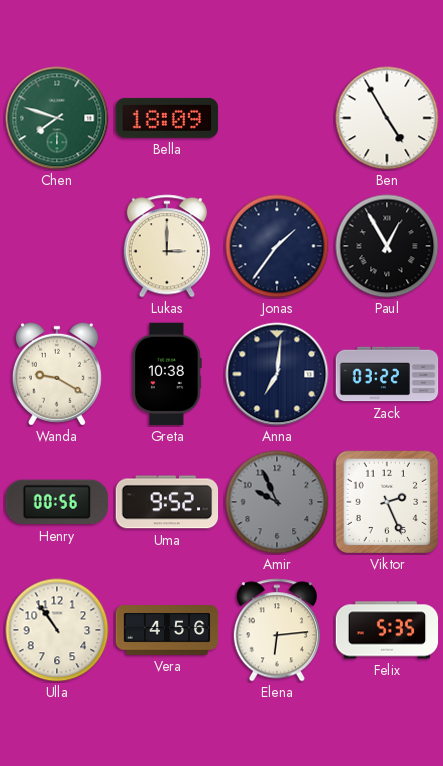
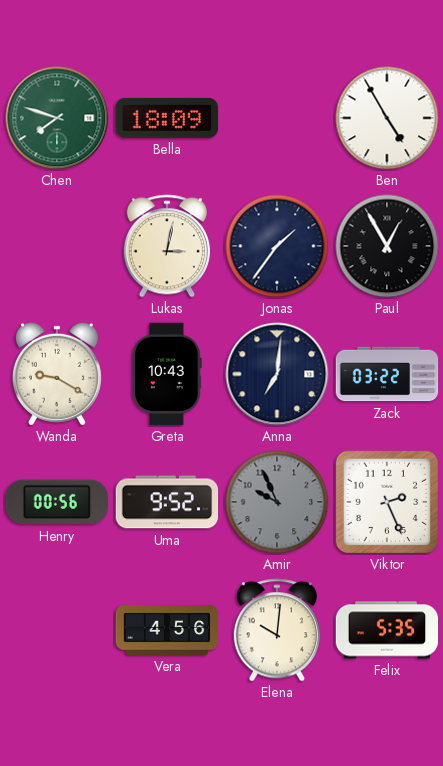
Lukas: 3:00 -> 3:02 (167, 246)
Greta: 10:38 -> 10:43 (167, 374)
Ulla: 10:54 -> none (57, 630)
Elena: 6:14 -> 10:01 (277, 630)
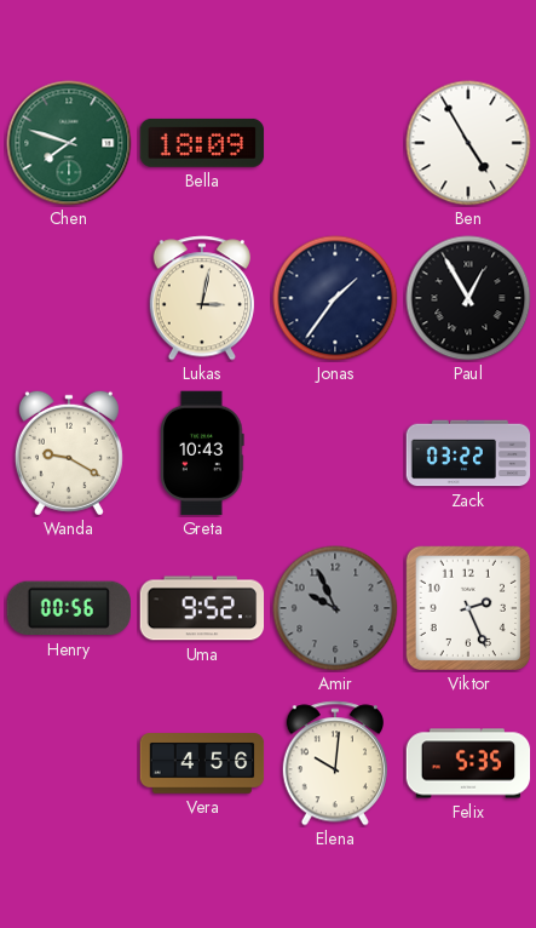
Anna: 7:01 -> none (277, 374)
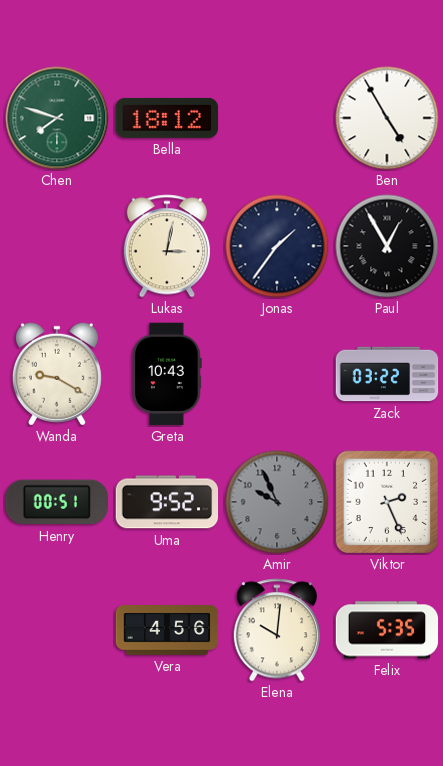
Bella: 18:09 -> 18:12 (167, 118)
Henry: 00:56 -> 00:51 (56, 502)
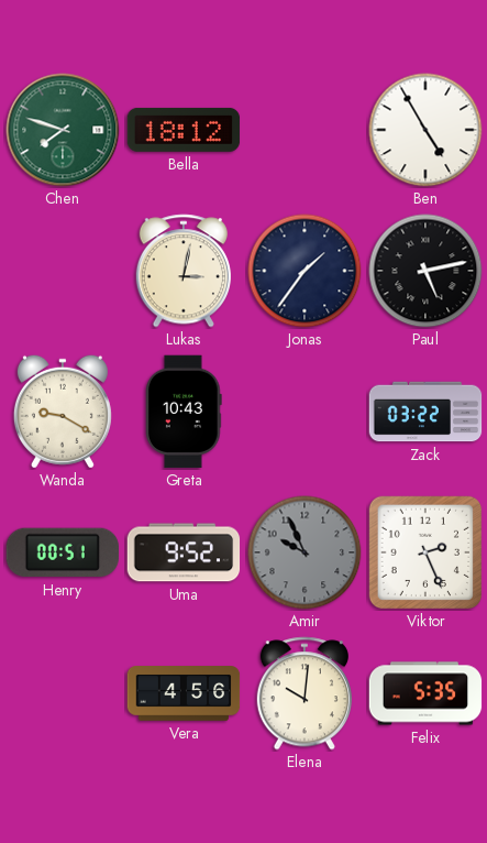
Paul: 12:55 -> 5:13 (425, 271)
